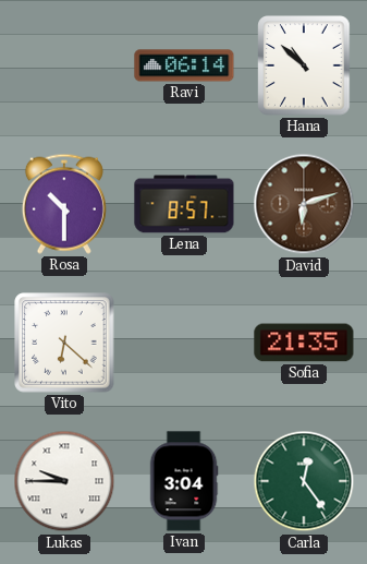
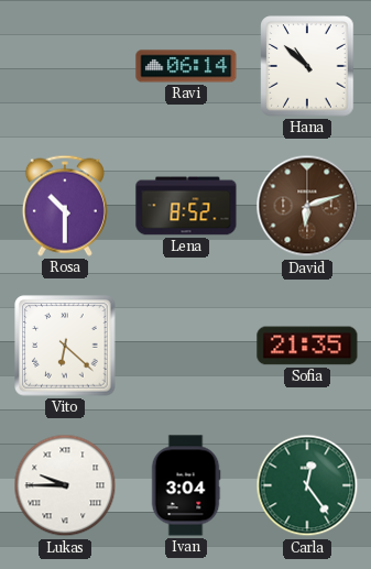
Lena: 8:57 -> 8:52 (186, 206)
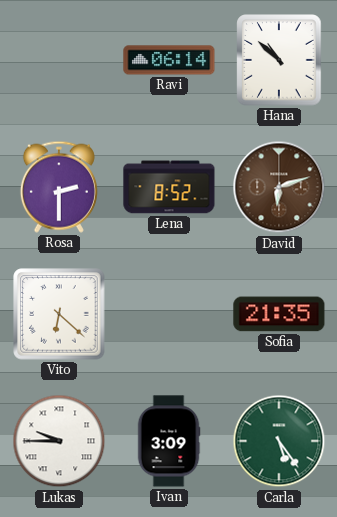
Rosa: 10:30 -> 2:30 (59, 187)
Ivan: 3:04 -> 3:09 (169, 441)
Carla: 12:24 -> 5:24 (279, 441)
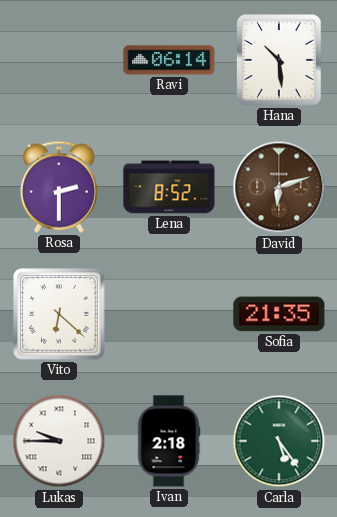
Hana: 10:52 -> 10:29 (279, 60)
Ivan: 3:09 -> 2:18 (169, 441)
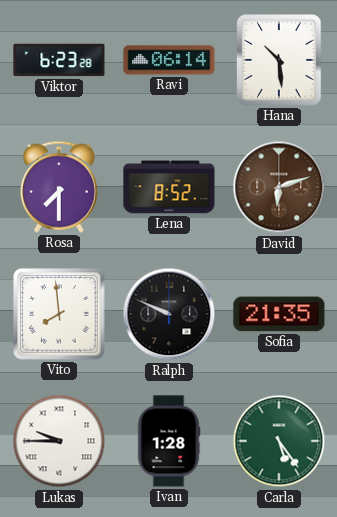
Viktor: none -> 6:23 (59, 60)
Rosa: 2:30 -> 7:30 (59, 187)
Vito: 6:22 -> 7:59 (59, 314)
Ralph: none -> 9:49 (169, 314)
Ivan: 2:18 -> 1:28 (169, 441)
